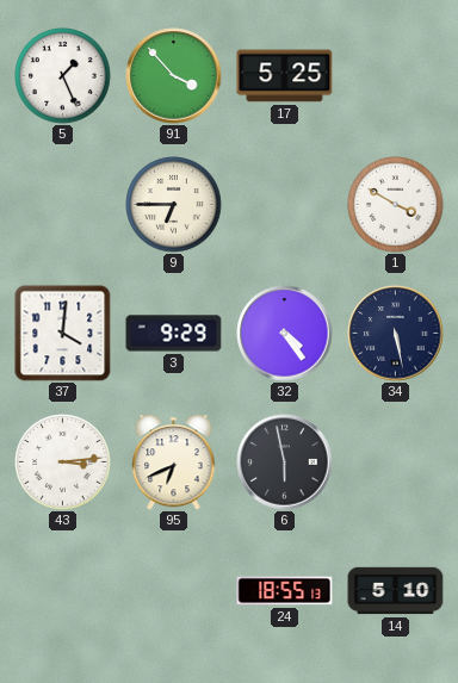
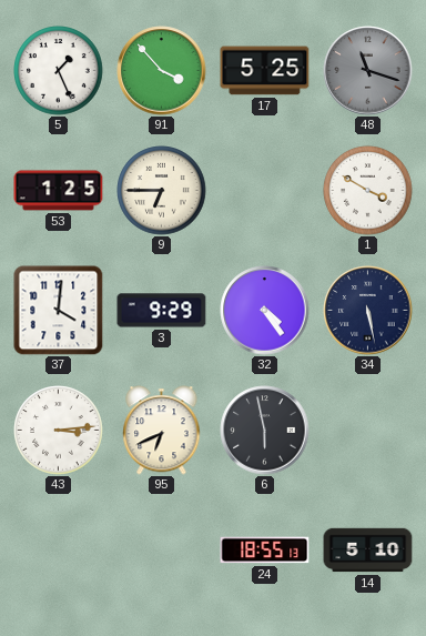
48: none -> 11:18 (368, 71)
53: none -> 1:25 (59, 191)
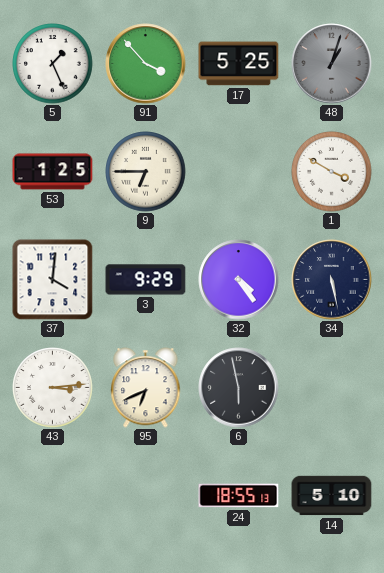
48: 11:18 -> 1:03 (332, 64)
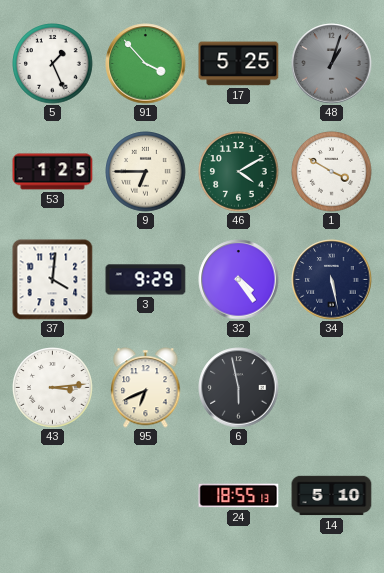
46: none -> 4:10 (239, 172)
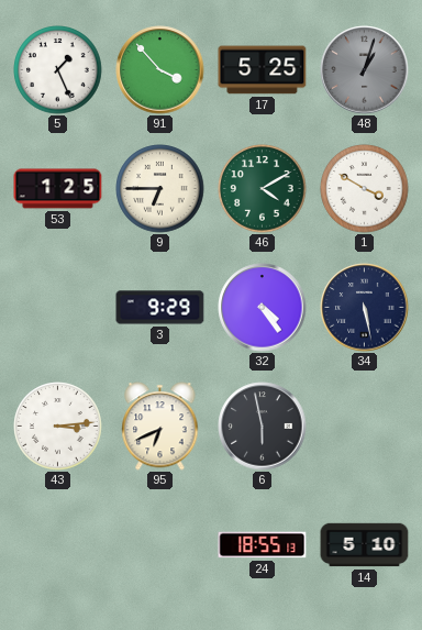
37: 4:01 -> none (53, 280)
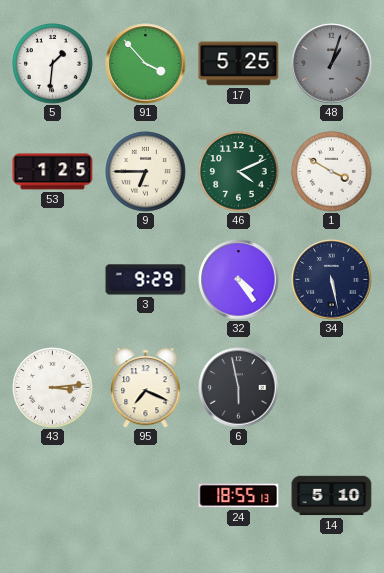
5: 1:26 -> 1:31 (53, 64)
46: 4:10 -> 4:11 (239, 172)
95: 6:41 -> 7:19 (146, 388)
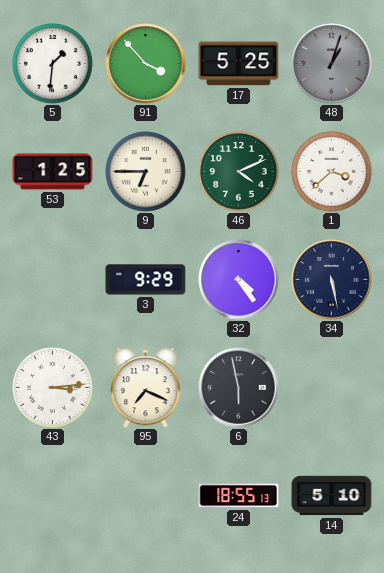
1: 3:50 -> 3:38 (332, 172)
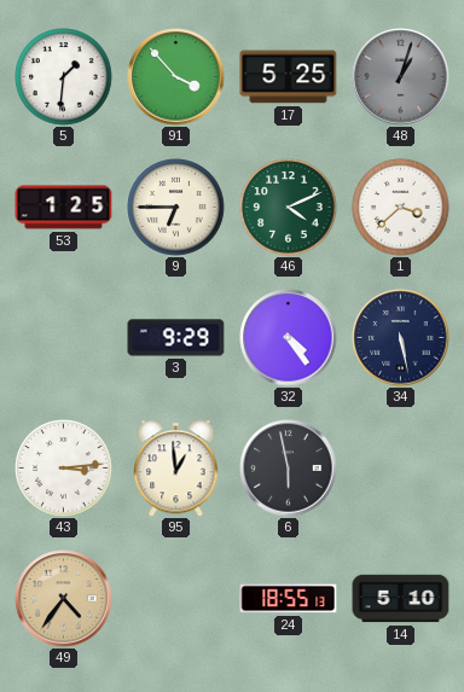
95: 7:19 -> 12:59 (176, 469)
49: none -> 4:36 (64, 599)
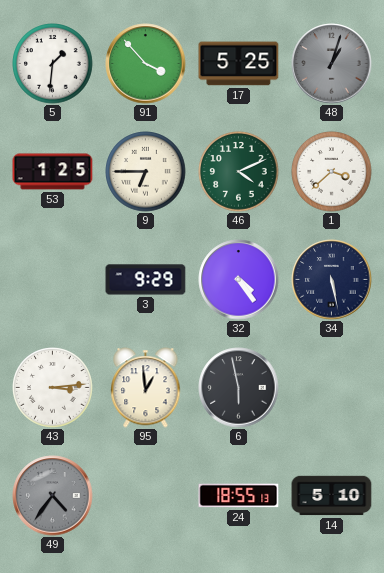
49 dial: champagne -> grey (53, 496)
